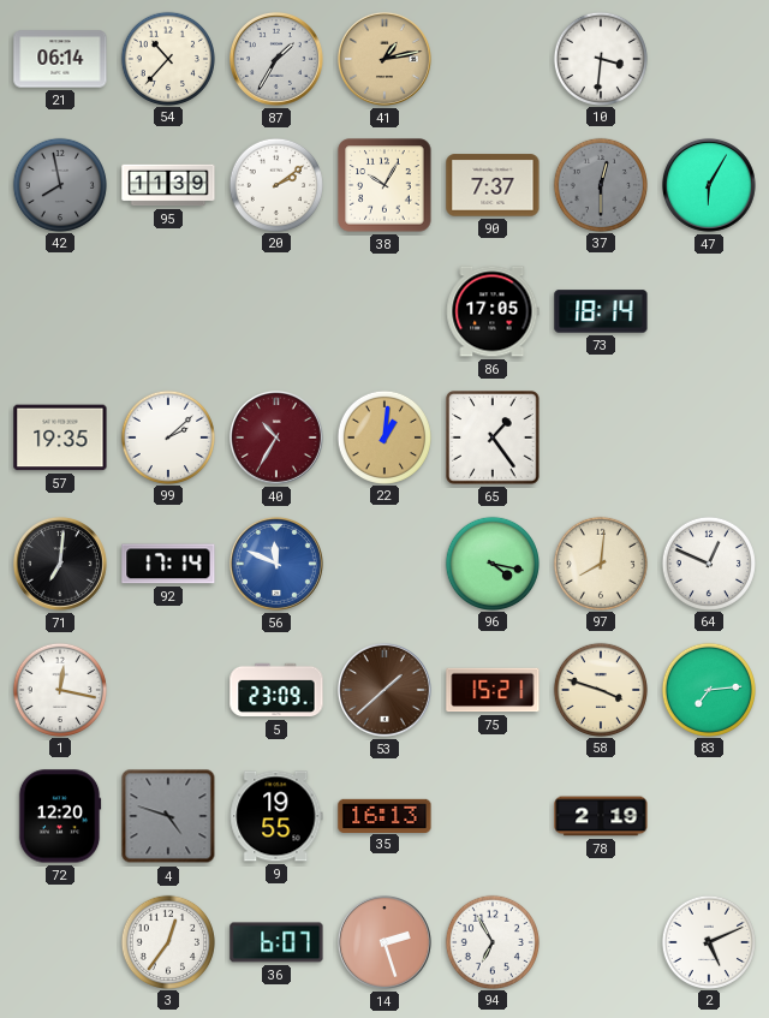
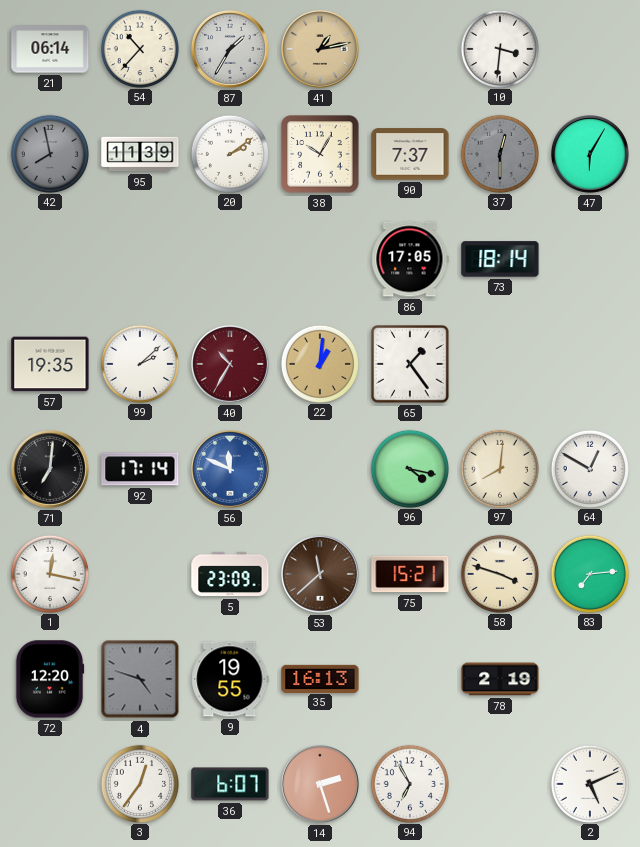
64: 12:49 -> 12:50 (589, 468)
53: 1:38 -> 11:38 (320, 574)
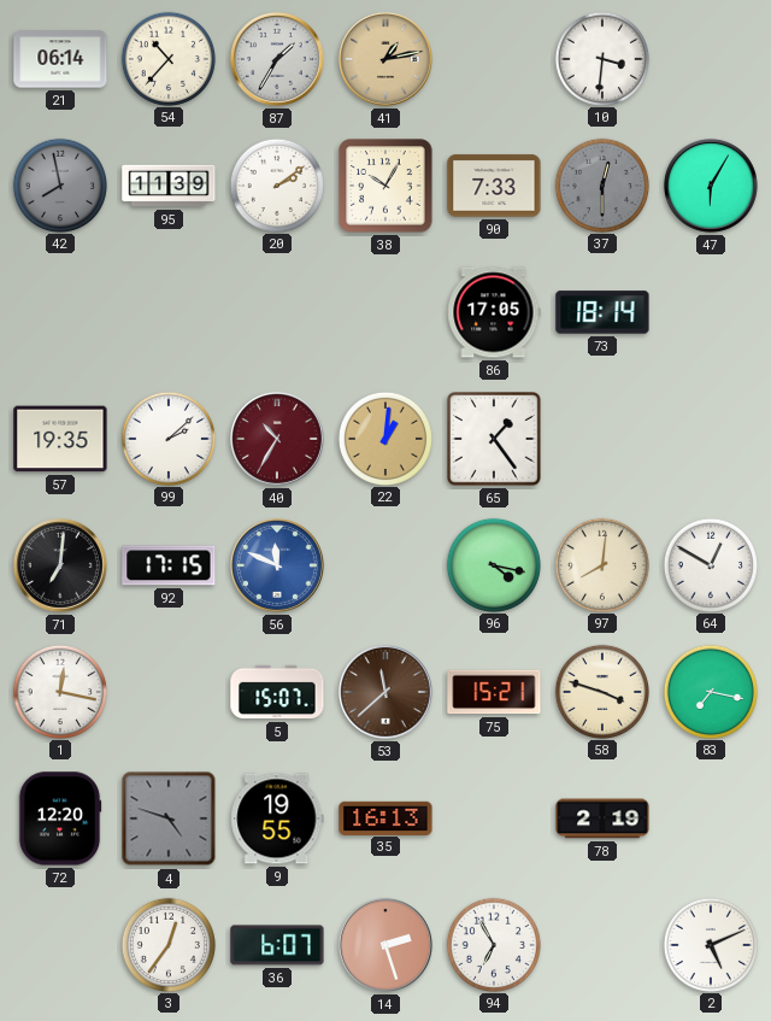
90: 7:37 -> 7:33 (494, 186)
92: 17:14 -> 17:15 (169, 565)
5: 23:09 -> 15:07 (277, 692)
83: 7:14 -> 7:17 (710, 691)
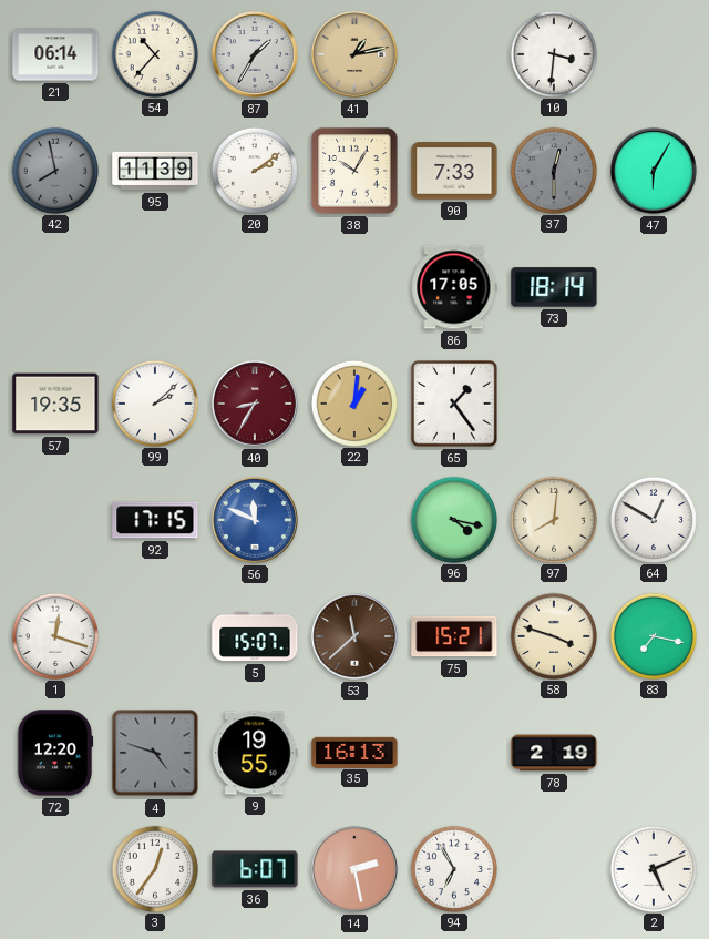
40: 10:35 -> 8:35 (255, 404)
71: 7:01 -> none (60, 565)
1: 12:17 -> 12:18 (54, 635)
14: 2:27 -> 2:28 (354, 869)
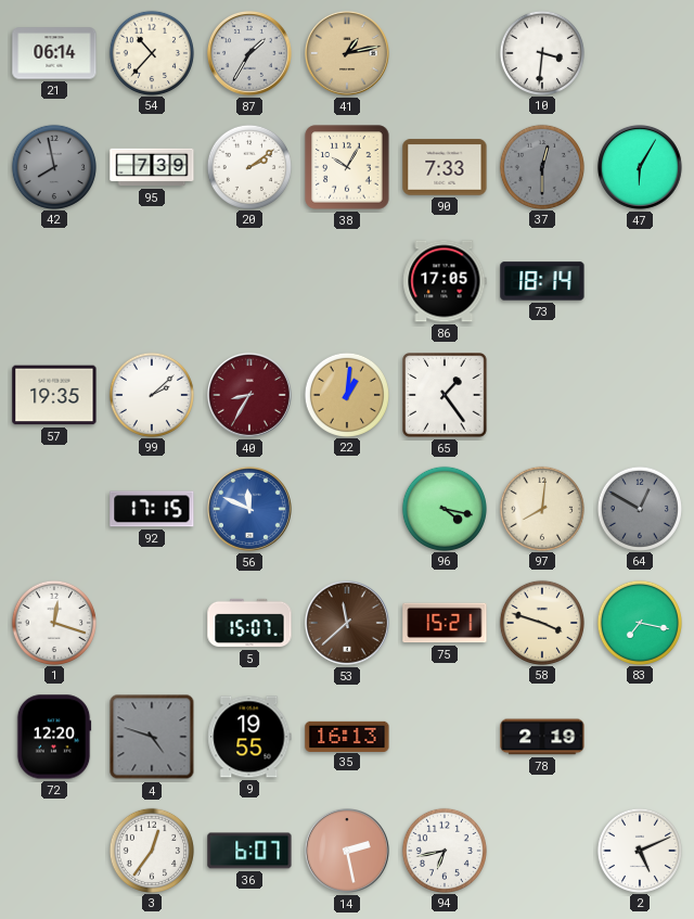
95: 11:39 -> 7:39 (152, 167)
64 dial: white -> grey (639, 508)
94: 6:55 -> 6:43 (444, 850)
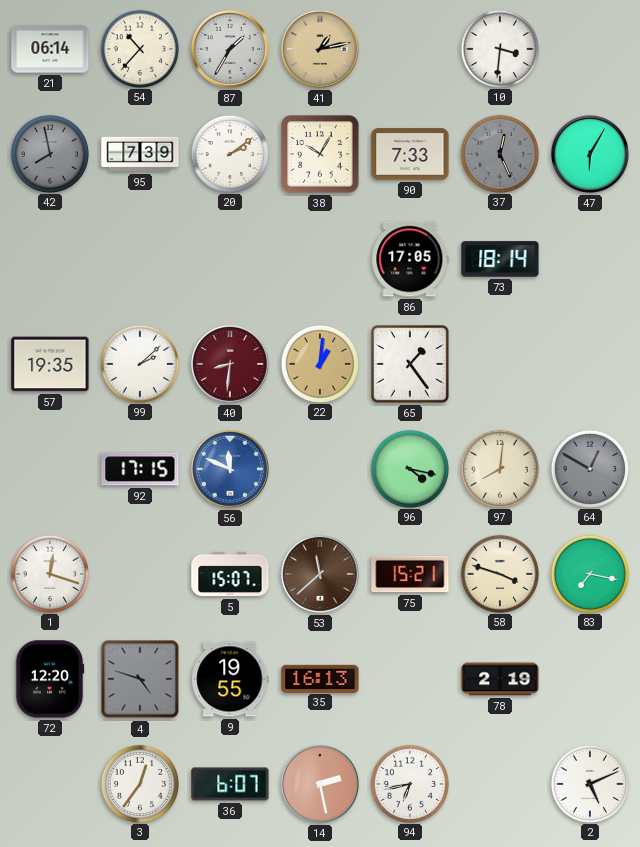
37: 12:30 -> 12:26 (499, 153)
40: 8:35 -> 8:31 (230, 364)
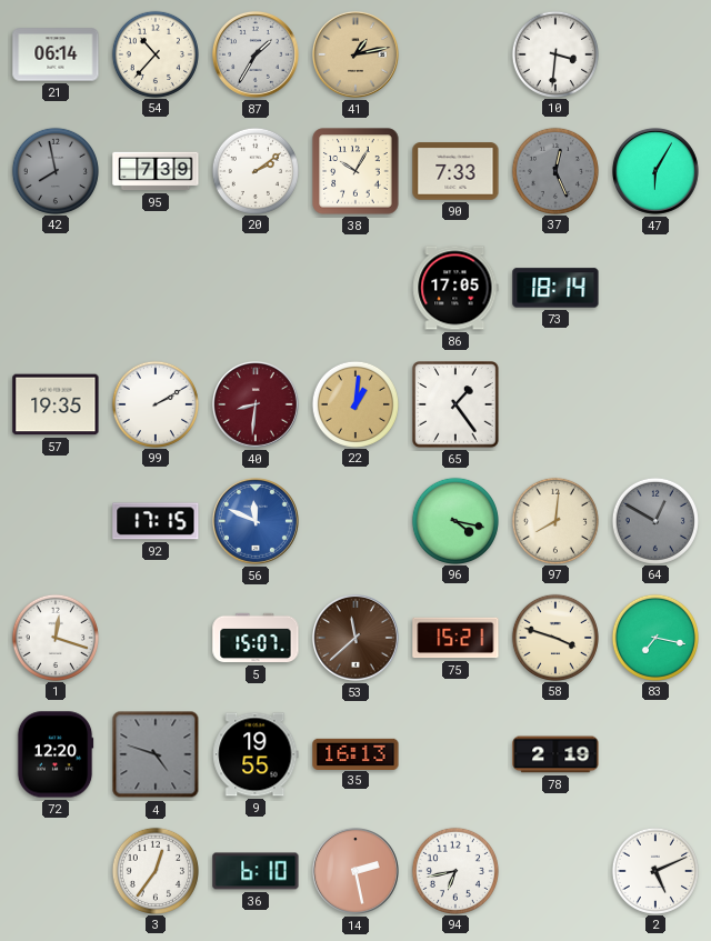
99: 2:08 -> 2:10 (154, 403)
36: 6:07 -> 6:10 (256, 871)
